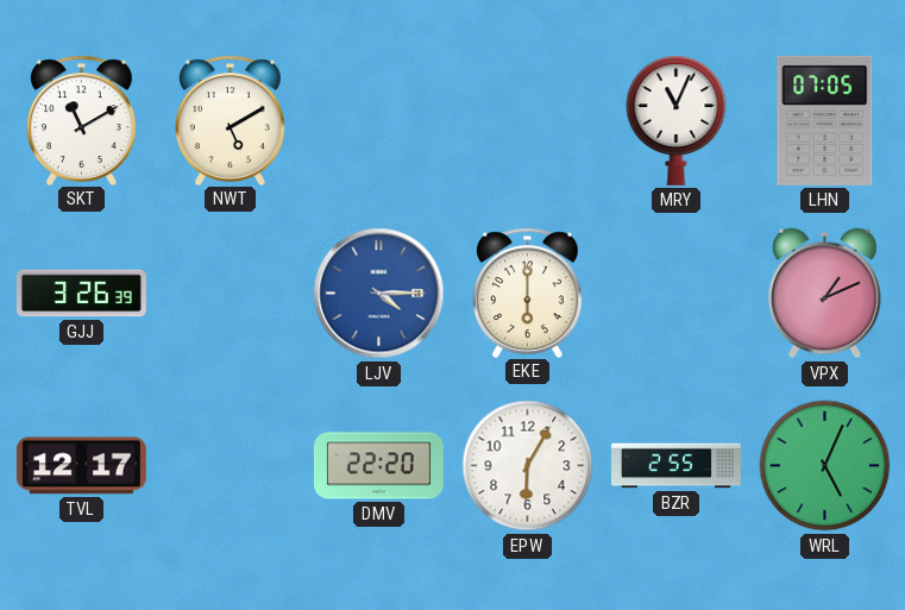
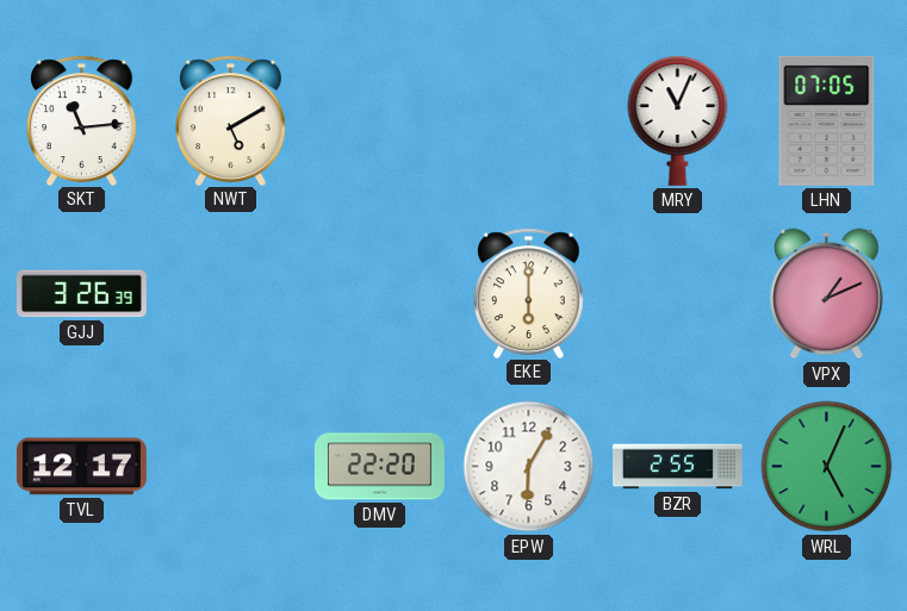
SKT: 11:10 -> 11:14 (81, 120)
LJV: 4:15 -> none (379, 294)
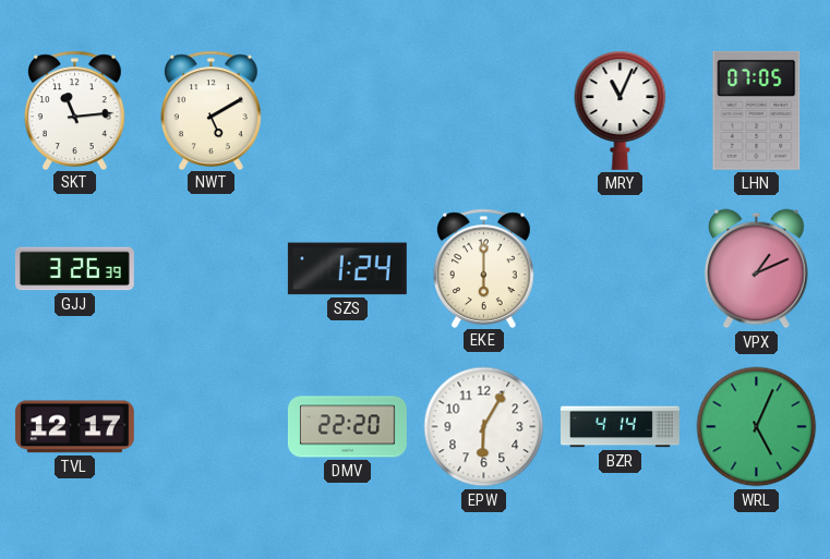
SZS: none -> 1:24 (347, 269)
BZR: 2:55 -> 4:14 (621, 427)
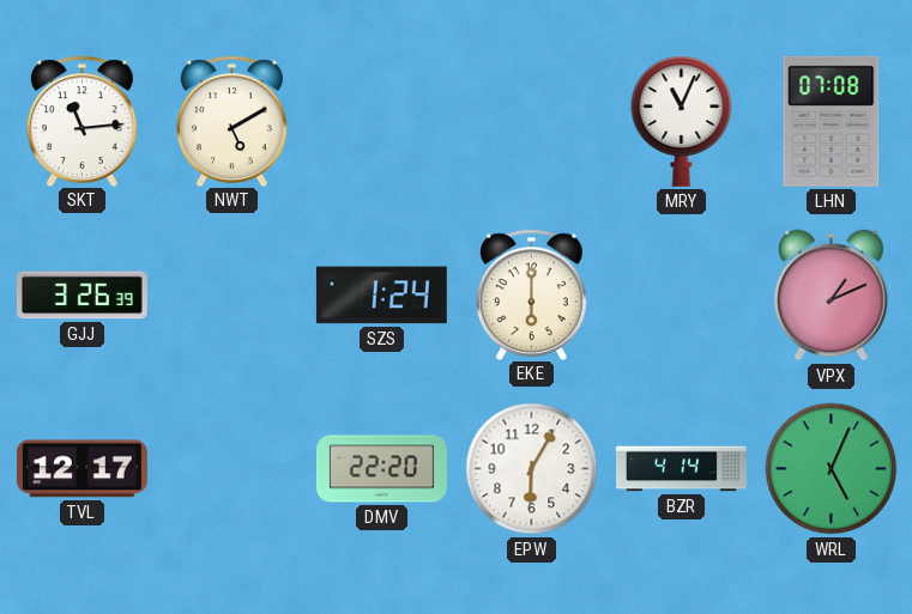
LHN: 07:05 -> 07:08 (832, 121)
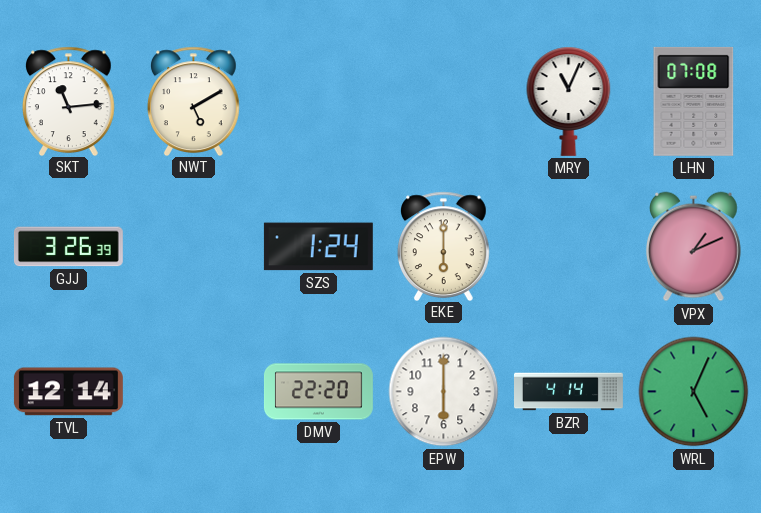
TVL: 12:17 -> 12:14 (68, 392)
EPW: 6:05 -> 6:00 (444, 392)
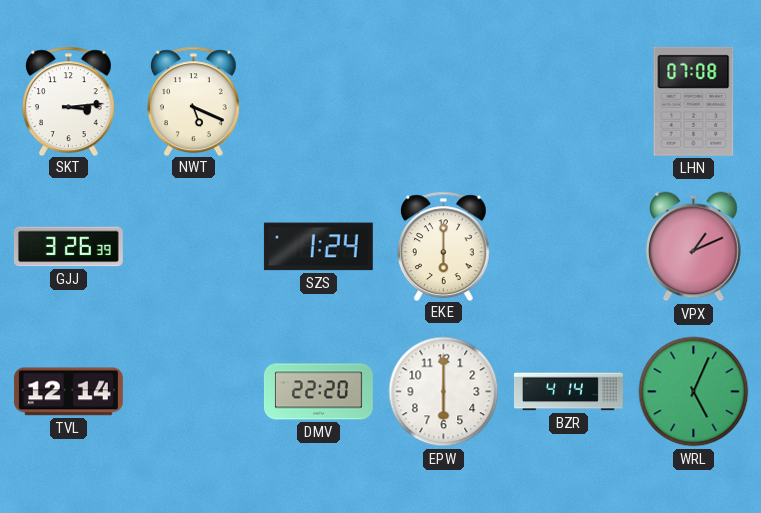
SKT: 11:14 -> 3:14 (68, 101)
NWT: 5:10 -> 5:19 (193, 101)
MRY: 11:04 -> none (569, 101)
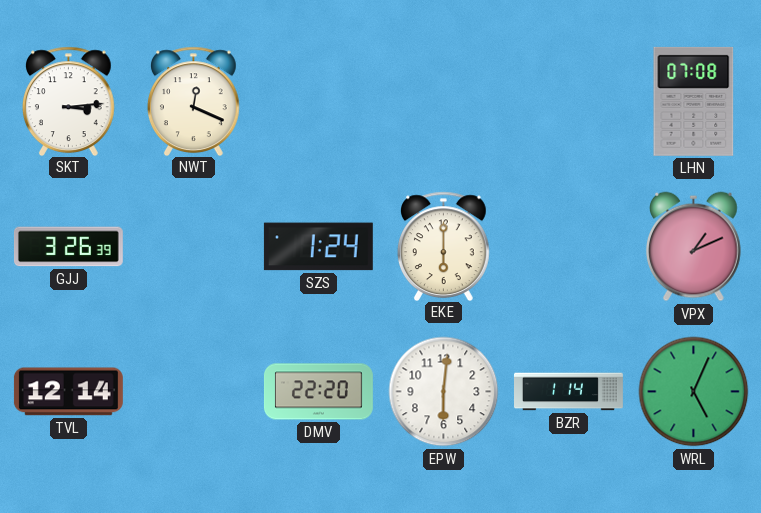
NWT: 5:19 -> 12:19 (193, 101)
EPW: 6:00 -> 6:01 (444, 392)
BZR: 4:14 -> 1:14 (569, 392)
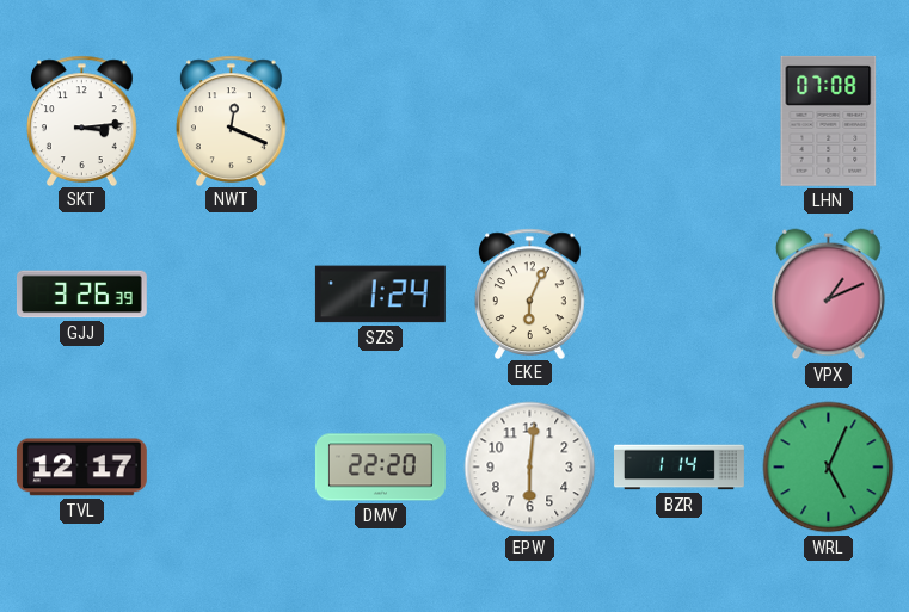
EKE: 6:00 -> 6:04 (529, 293)
TVL: 12:14 -> 12:17 (81, 468)
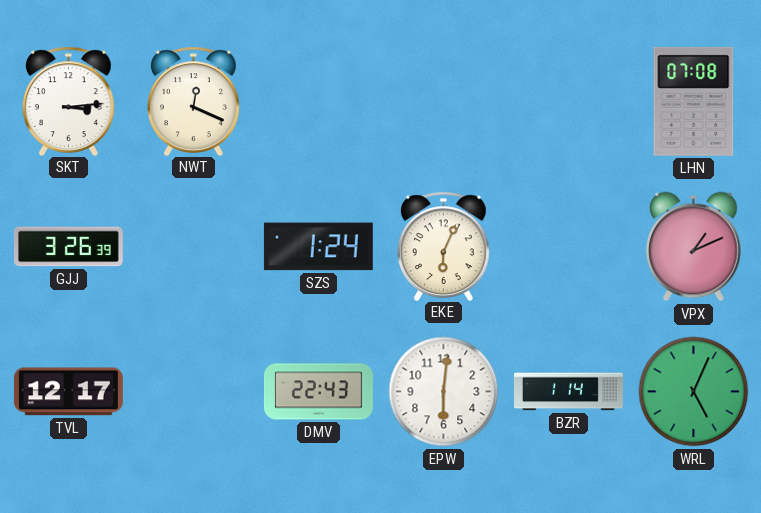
DMV: 22:20 -> 22:43 (318, 392)
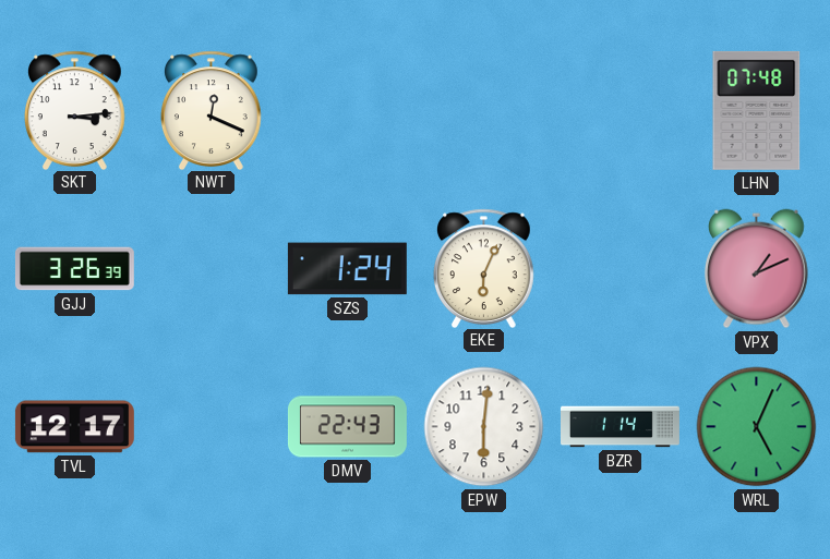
LHN: 07:08 -> 07:48 (757, 110)
